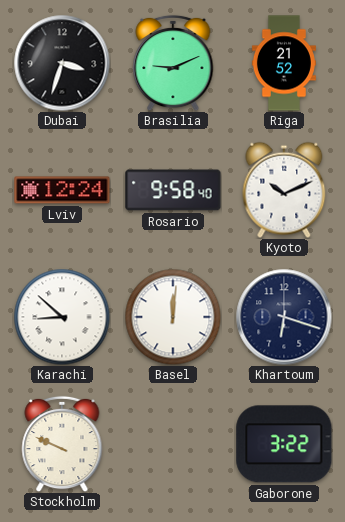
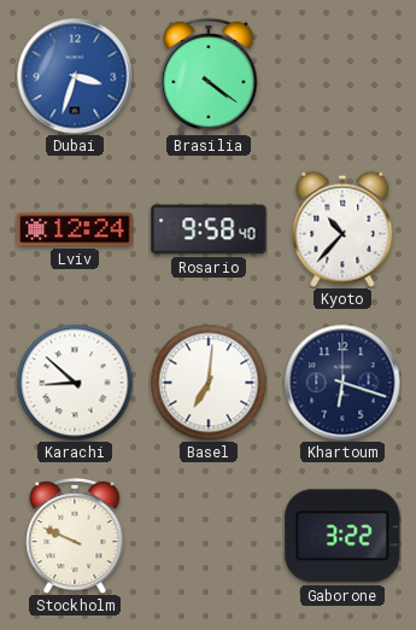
Dubai dial: black -> blue (75, 76)
Brasilia: 9:11 -> 4:21 (209, 76)
Riga: 21:52 -> none (284, 63)
Kyoto: 10:11 -> 10:37 (342, 229)
Basel: 12:01 -> 7:01 (209, 383)
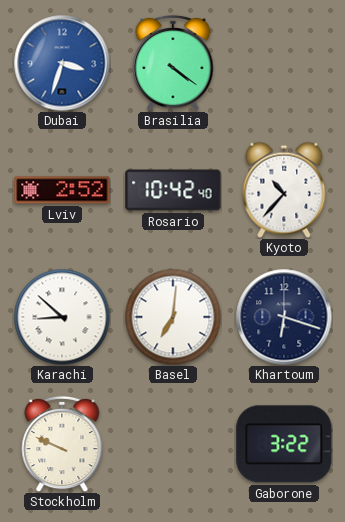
Lviv: 12:24 -> 2:52 (62, 190)
Rosario: 9:58 -> 10:42 (173, 190)
